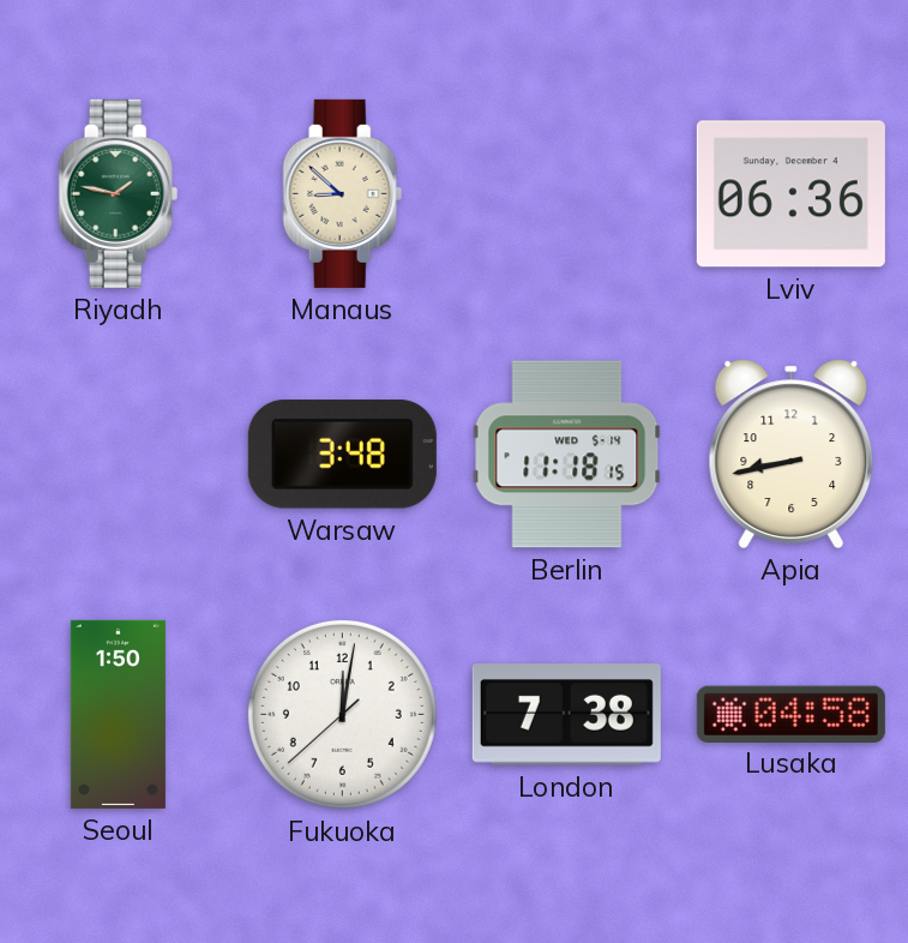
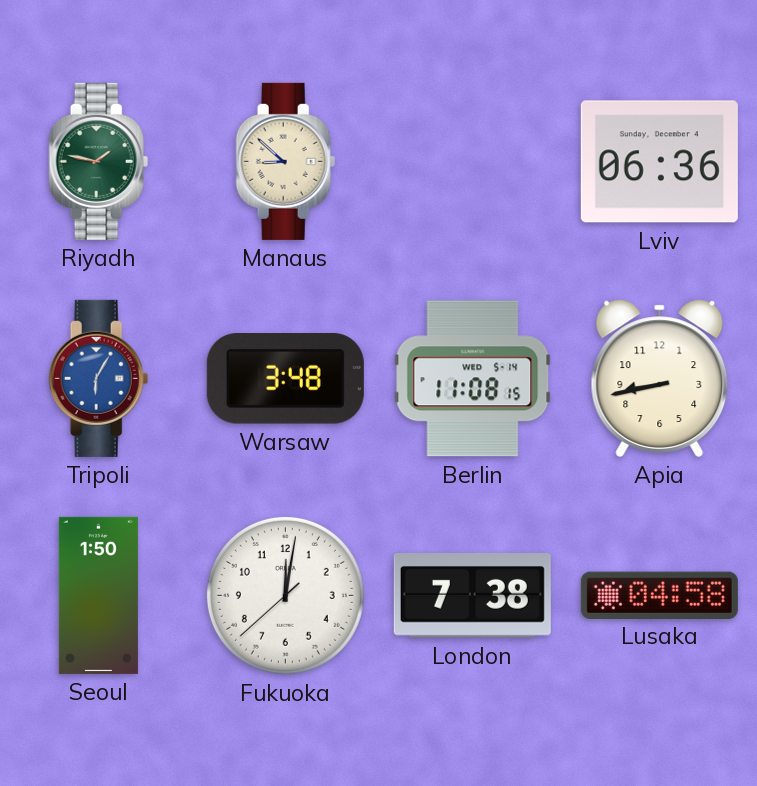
Tripoli: none -> 6:05 (99, 378)
Berlin: 11:18 -> 11:08 (473, 379)
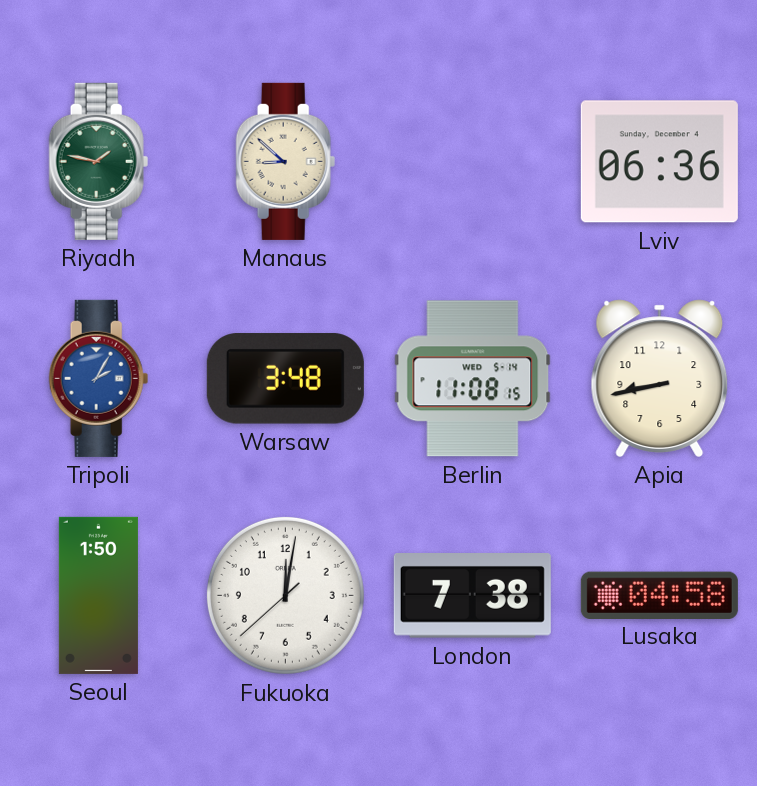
Tripoli: 6:05 -> 2:05 (99, 378)
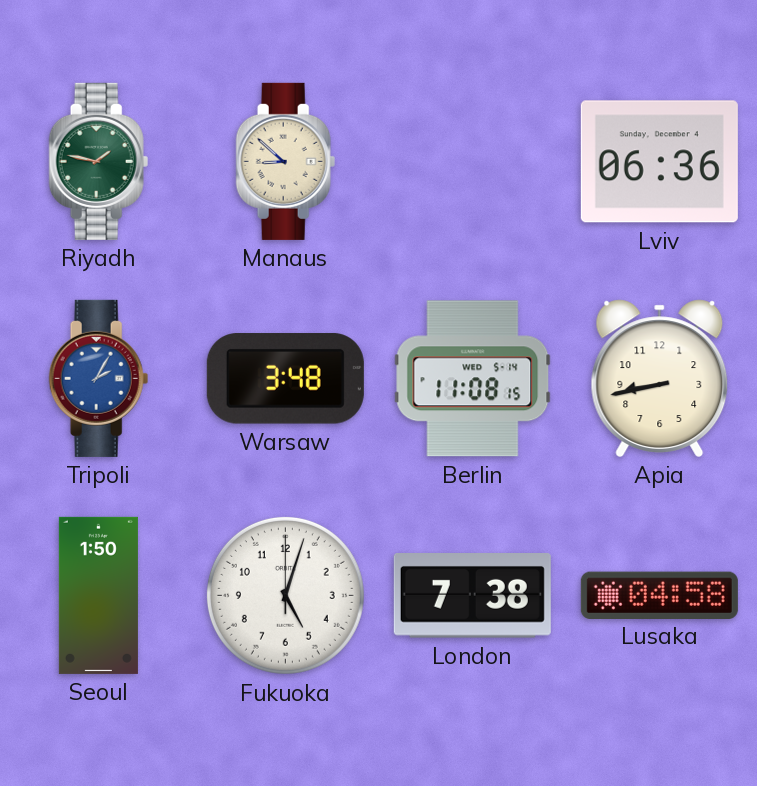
Fukuoka: 12:01 -> 5:03 (285, 595)
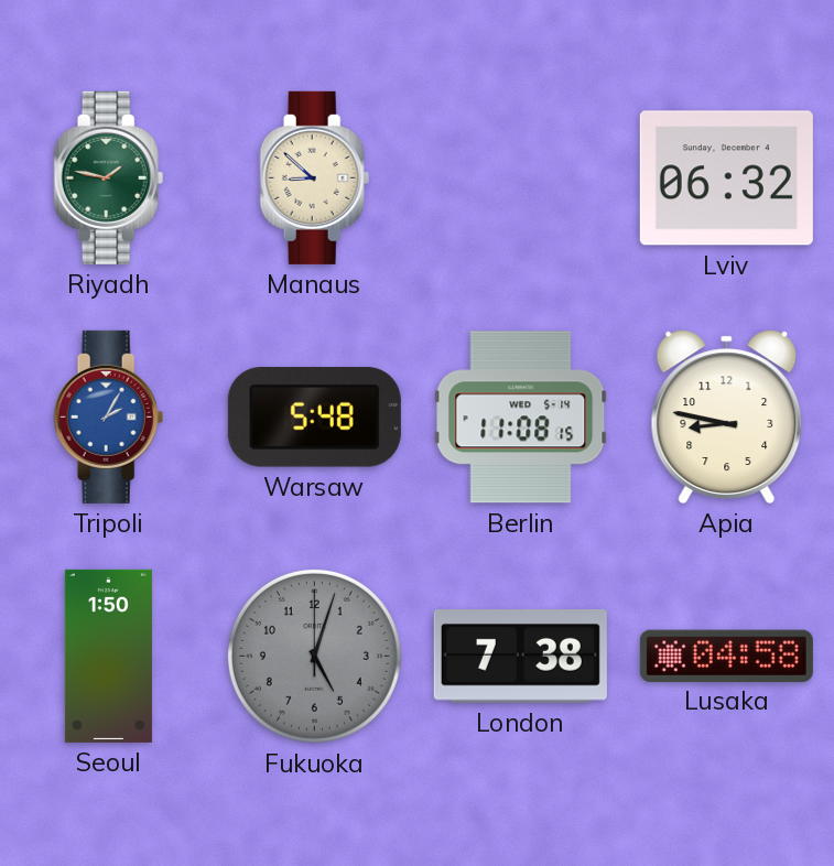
Lviv: 06:36 -> 06:32 (726, 178)
Warsaw: 3:48 -> 5:48 (314, 418)
Apia: 8:43 -> 8:47 (727, 416)
Fukuoka dial: white -> grey (314, 656)
